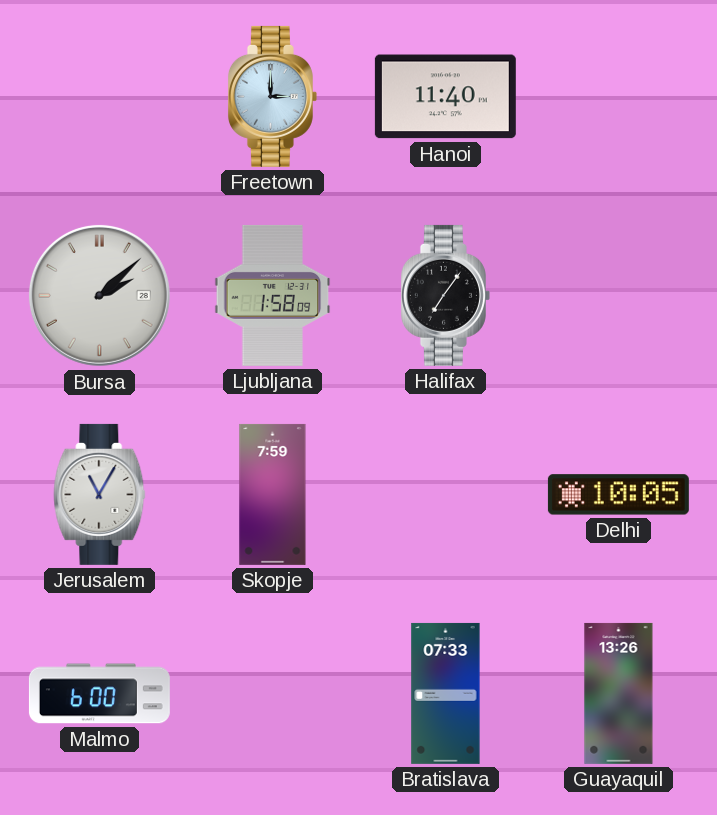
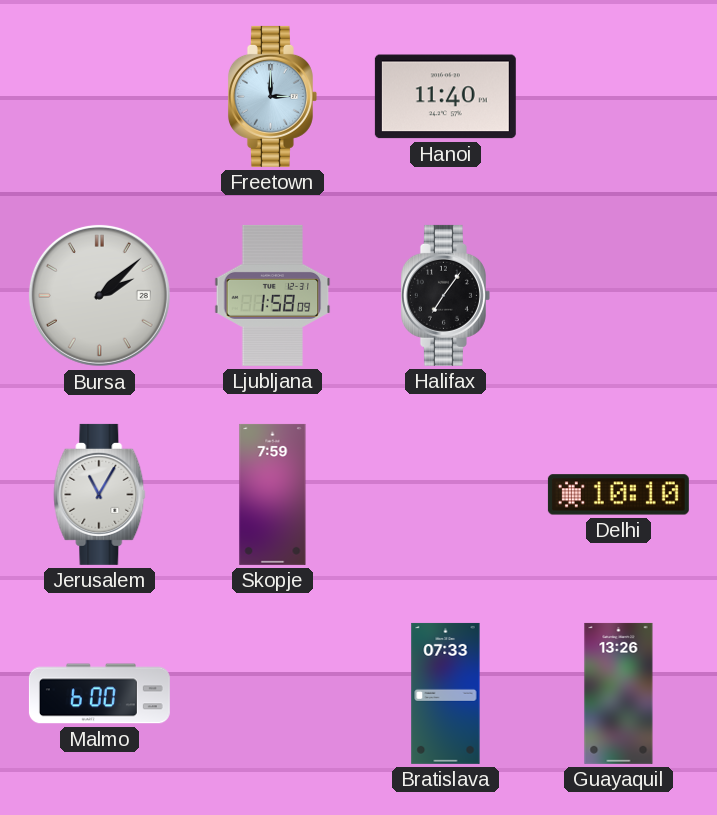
Delhi: 10:05 -> 10:10 (618, 495)
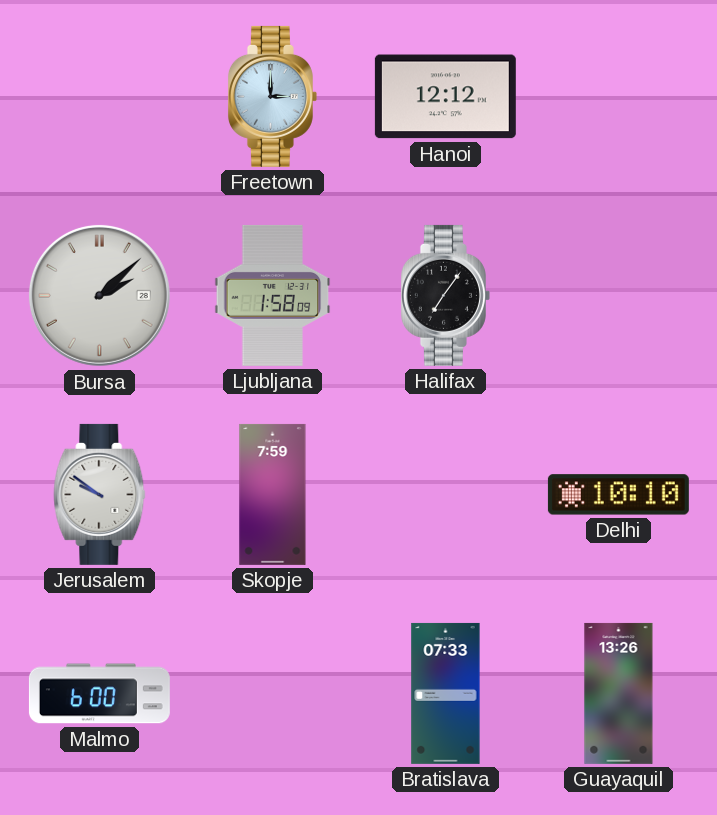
Hanoi: 11:40 -> 12:12 (445, 97)
Jerusalem: 11:05 -> 9:51 (100, 494)
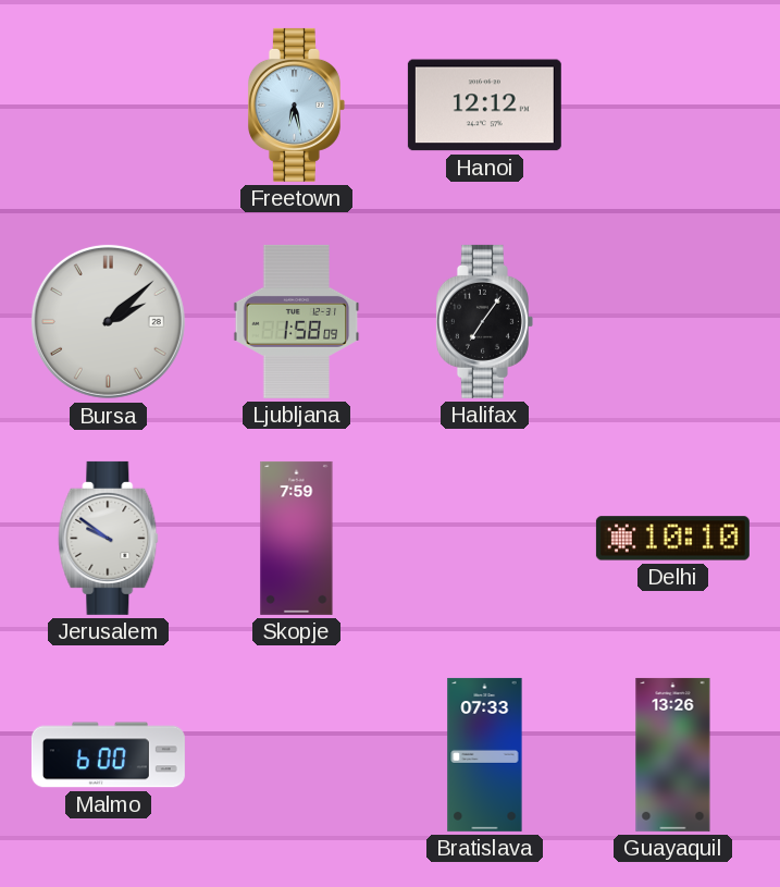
Freetown: 3:00 -> 6:28 (296, 104)
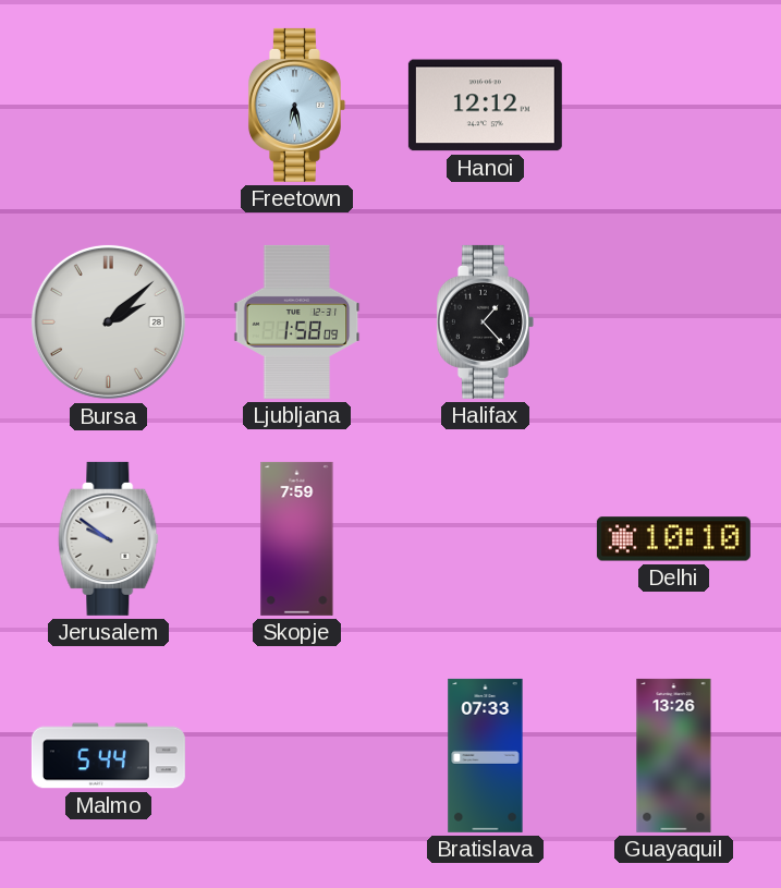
Halifax: 7:06 -> 1:23 (485, 321)
Malmo: 6:00 -> 5:44 (108, 756)
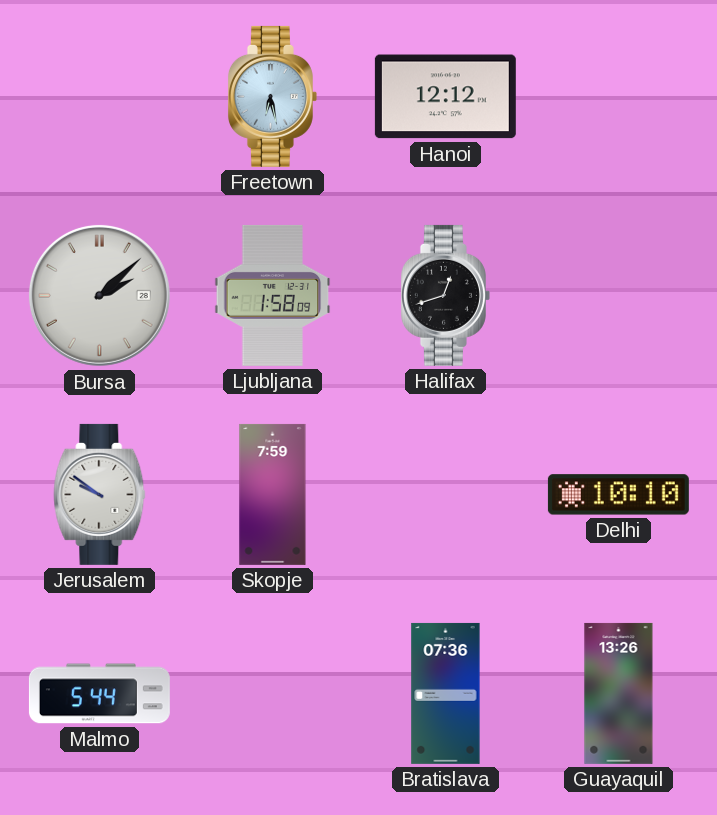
Halifax: 1:23 -> 12:42 (445, 295)
Bratislava: 07:33 -> 07:36 (446, 693)
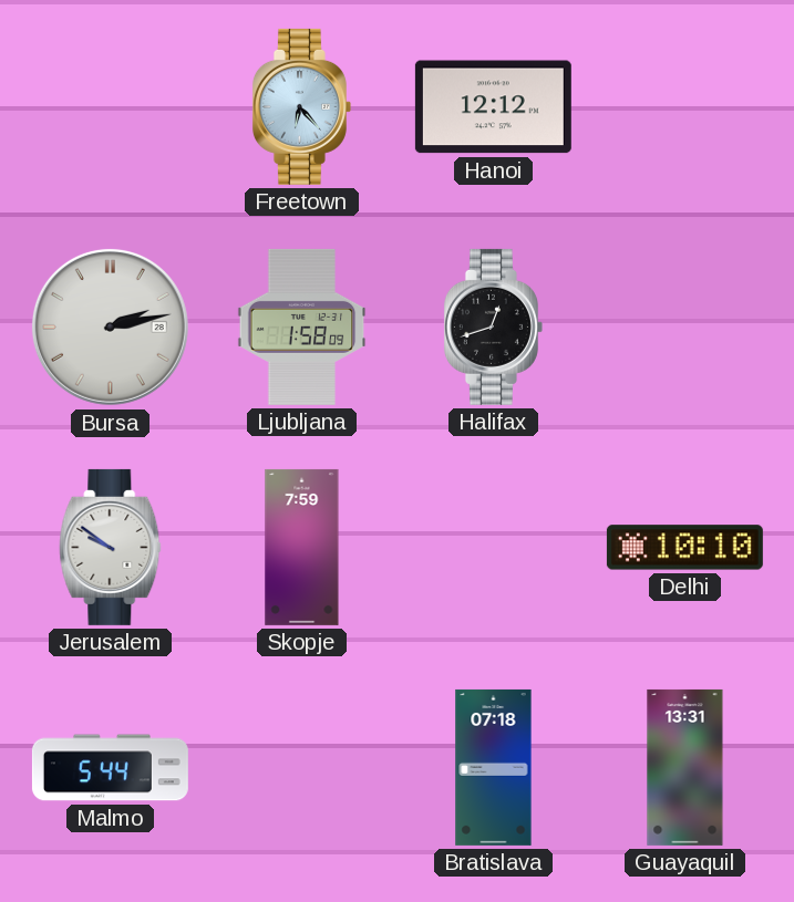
Freetown: 6:28 -> 6:23 (301, 106)
Bursa: 2:08 -> 2:13 (110, 326)
Bratislava: 07:36 -> 07:18 (494, 767)
Guayaquil: 13:26 -> 13:31 (685, 767)
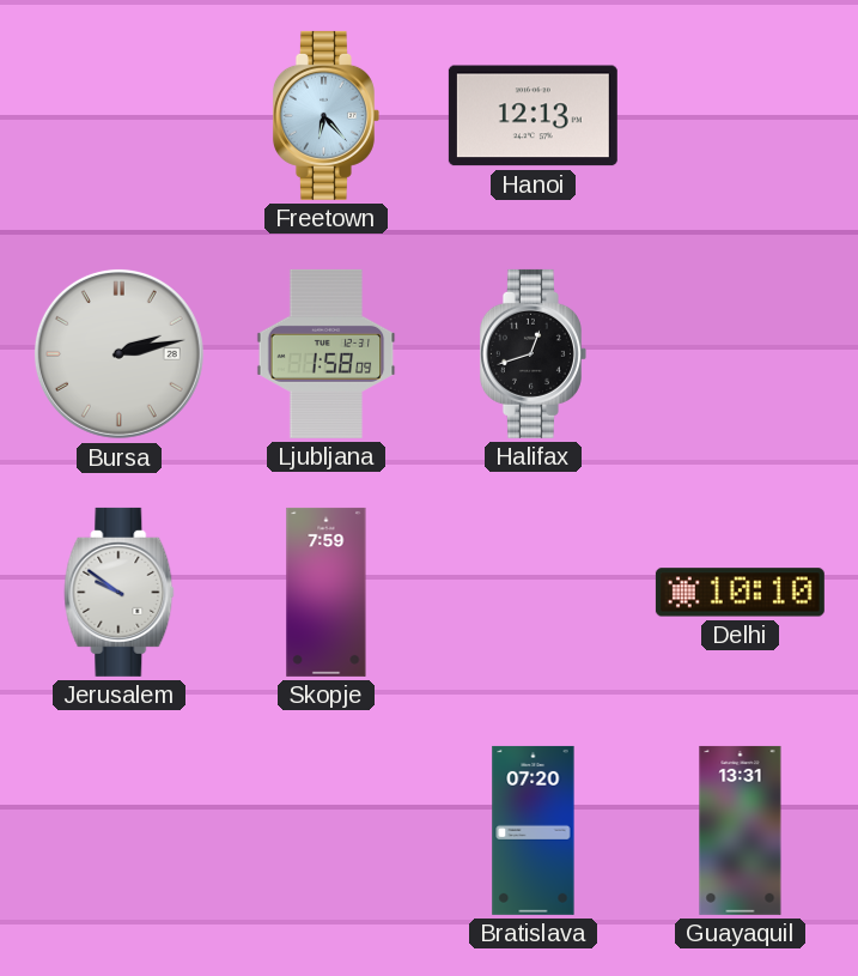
Hanoi: 12:12 -> 12:13 (533, 116)
Malmo: 5:44 -> none (110, 768)
Bratislava: 07:18 -> 07:20 (534, 830)
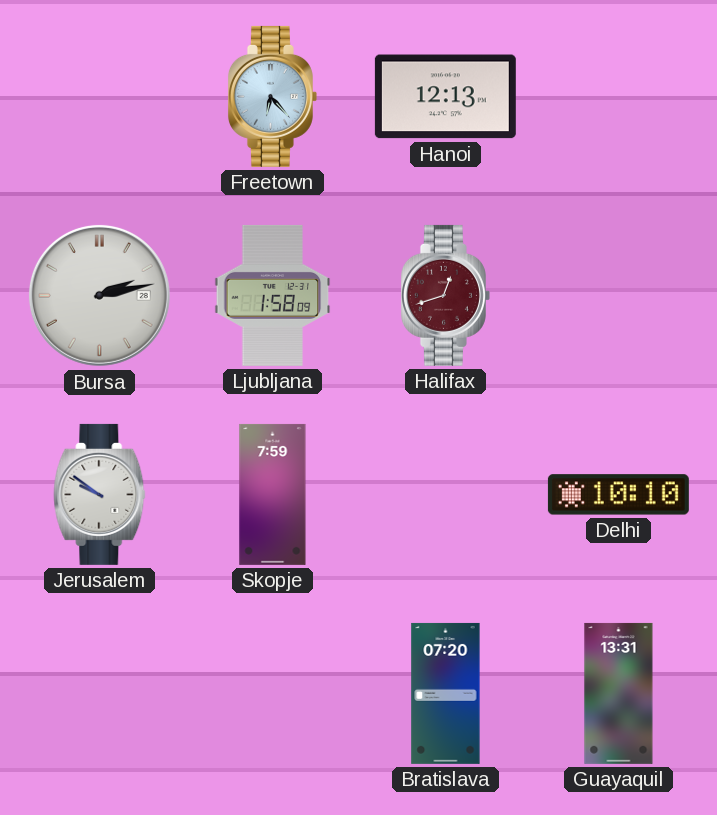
Halifax dial: black -> burgundy (445, 295)
